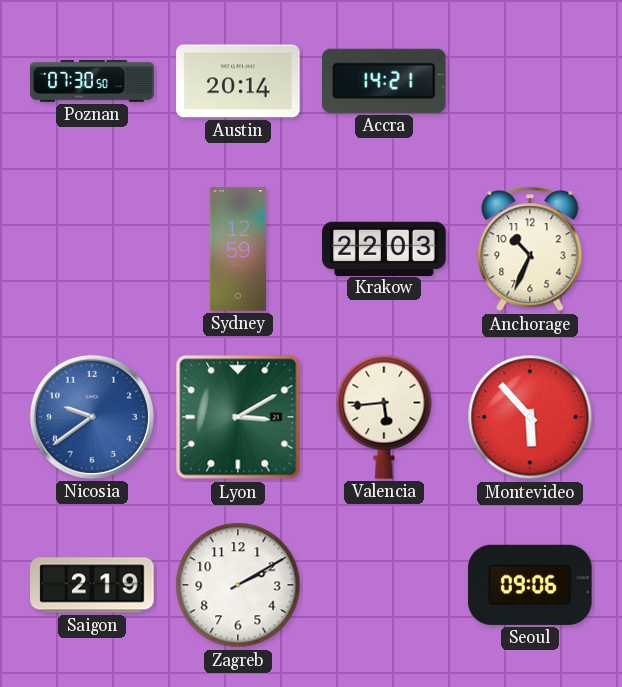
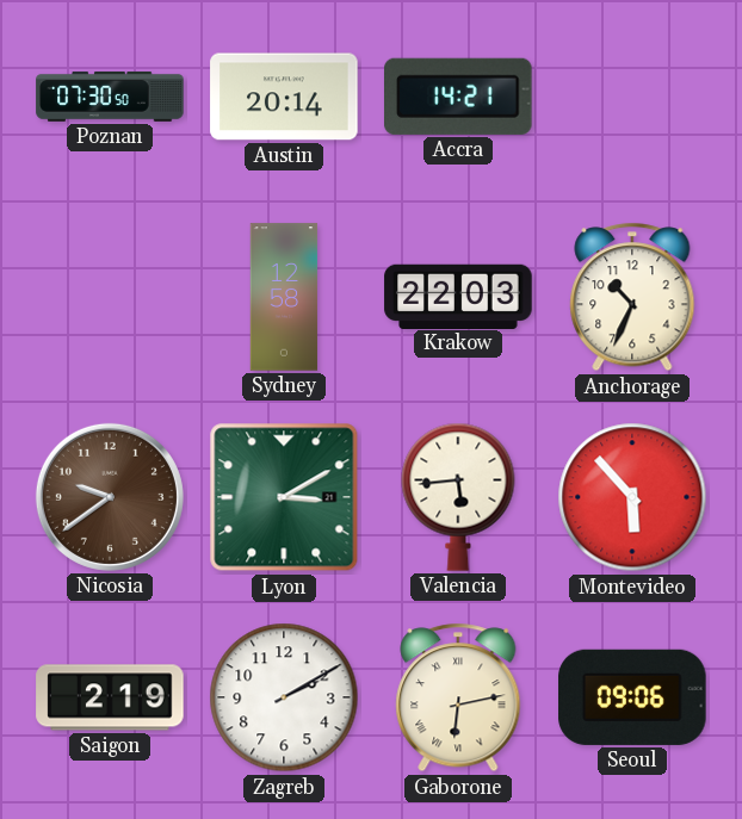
Sydney: 12:59 -> 12:58 (284, 297)
Nicosia dial: blue -> brown (110, 497)
Gaborone: none -> 6:13 (458, 697)
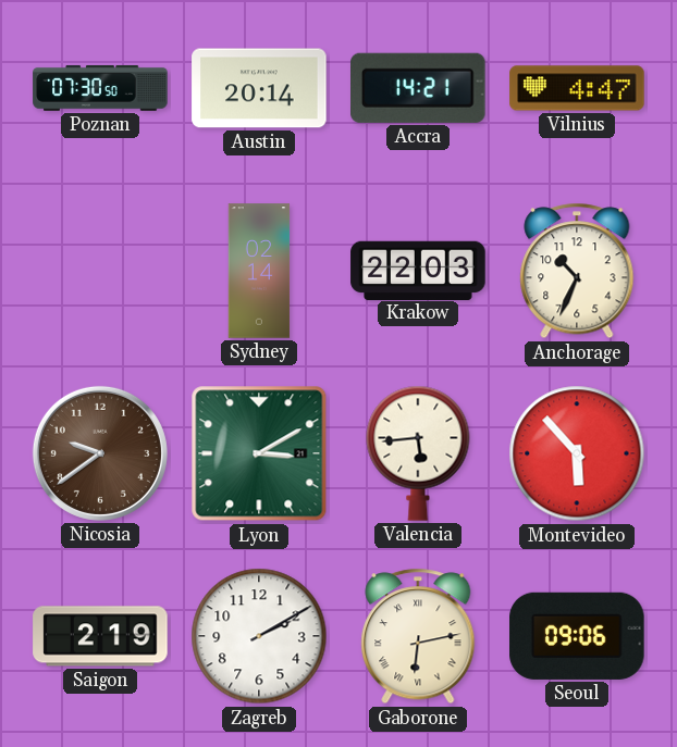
Vilnius: none -> 4:47 (577, 88)
Sydney: 12:58 -> 02:14 (259, 271)
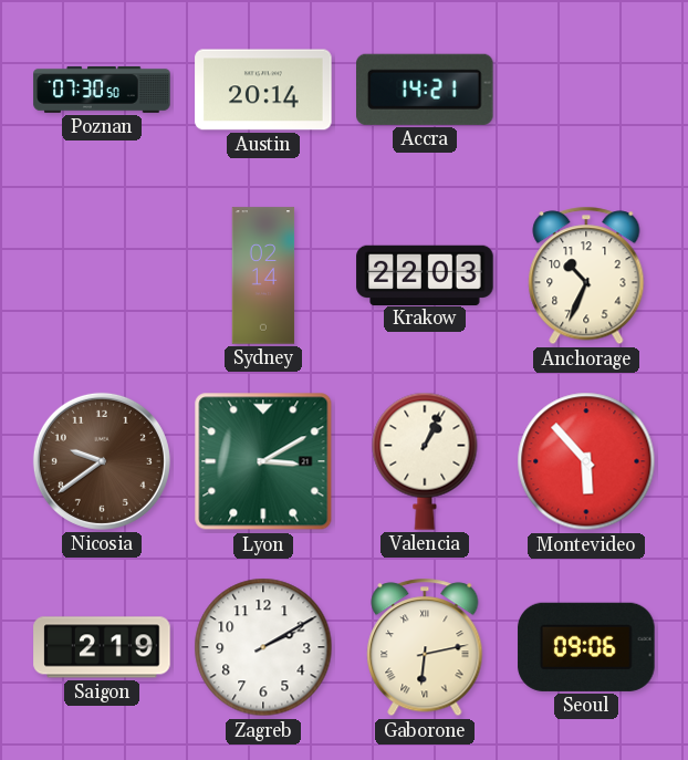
Vilnius: 4:47 -> none (577, 88)
Valencia: 5:44 -> 1:04 (425, 461)
